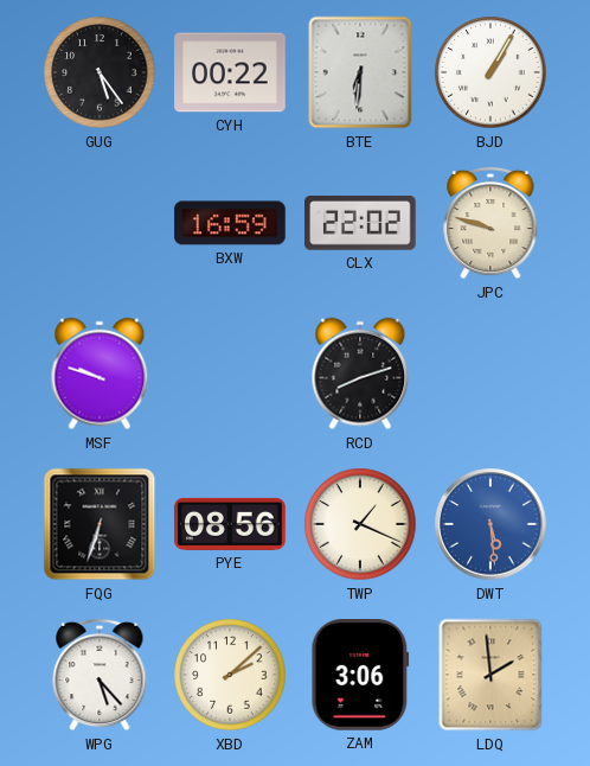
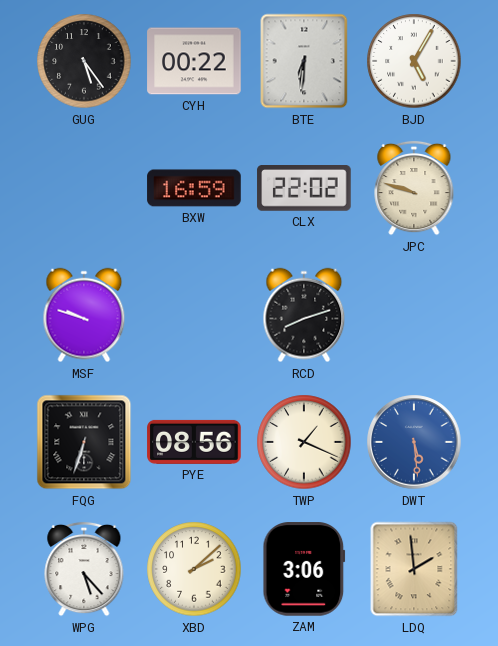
BJD: 1:05 -> 5:05 (414, 61)
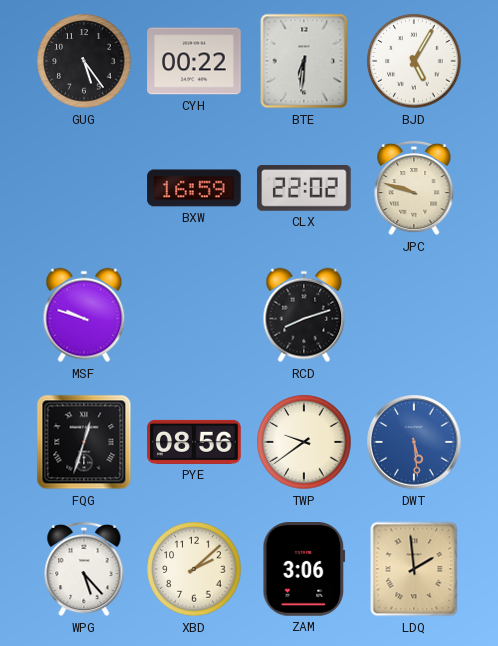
FQG: 6:33 -> 12:33 (84, 442)
TWP: 1:19 -> 9:39 (304, 442)
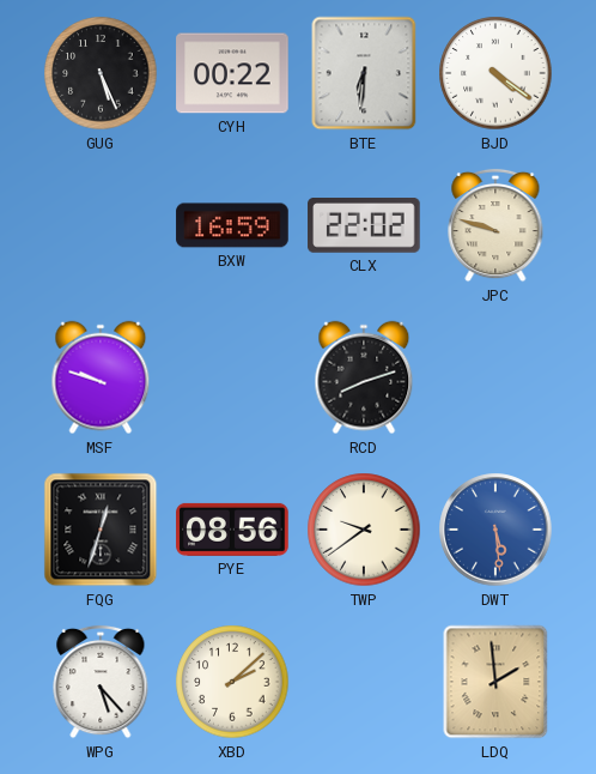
GUG: 5:24 -> 5:26 (101, 73)
BJD: 5:05 -> 4:21 (495, 73)
ZAM: 3:06 -> none (304, 569)
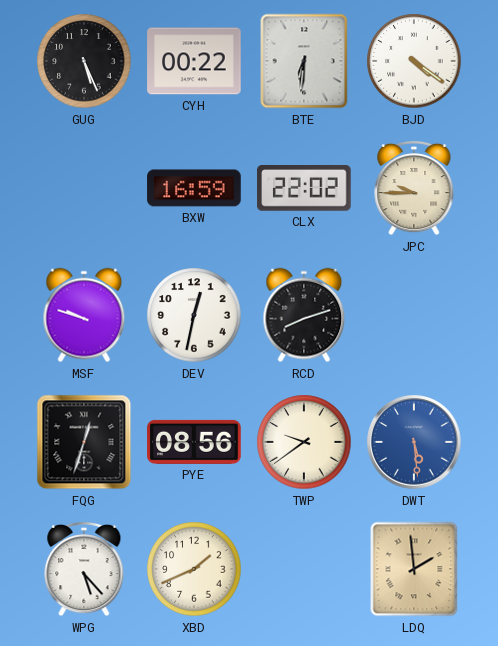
JPC: 9:48 -> 9:45 (414, 188)
DEV: none -> 12:32 (194, 315)
XBD: 2:08 -> 1:41 (194, 569)
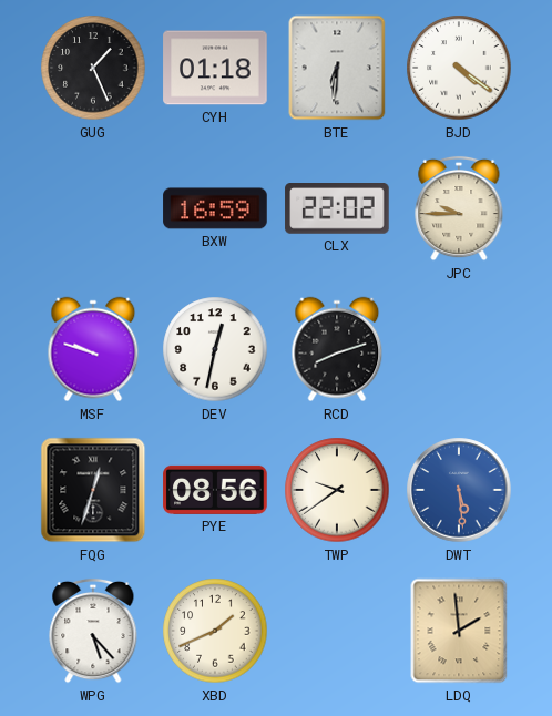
GUG: 5:26 -> 1:26 (93, 68)
CYH: 00:22 -> 01:18 (215, 68)
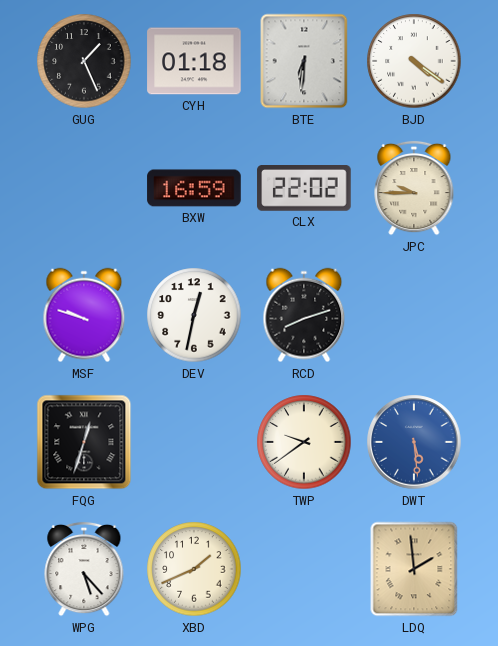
PYE: 08:56 -> none (215, 490)
